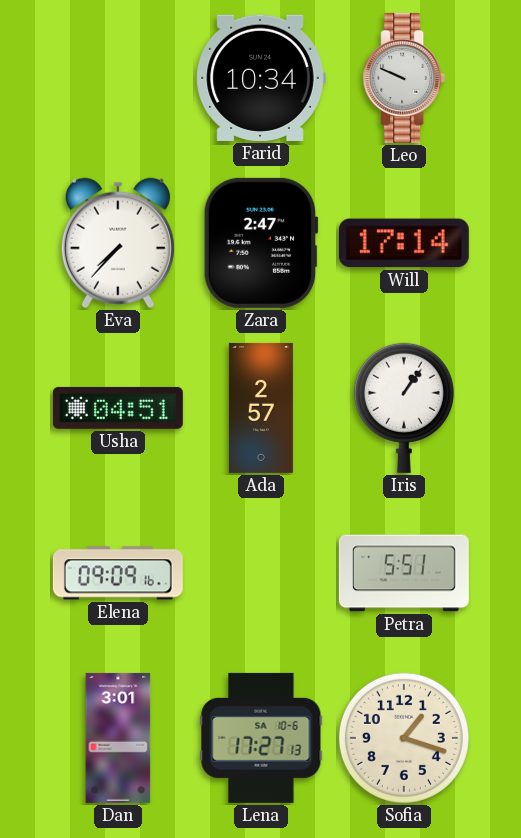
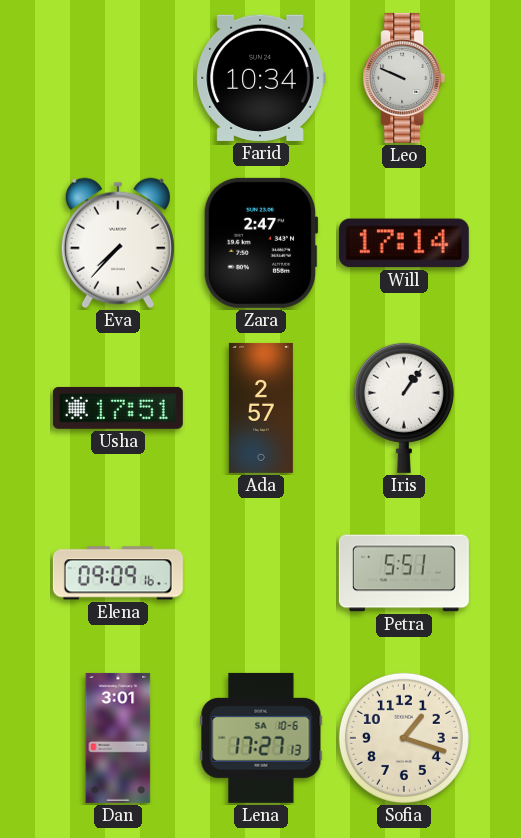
Usha: 04:51 -> 17:51 (118, 408)
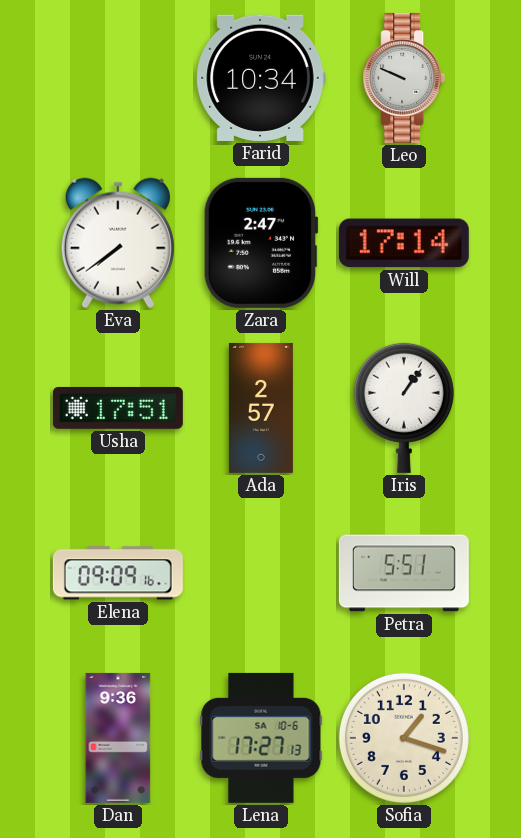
Eva: 7:37 -> 7:39 (118, 243)
Dan: 3:01 -> 9:36 (118, 738)
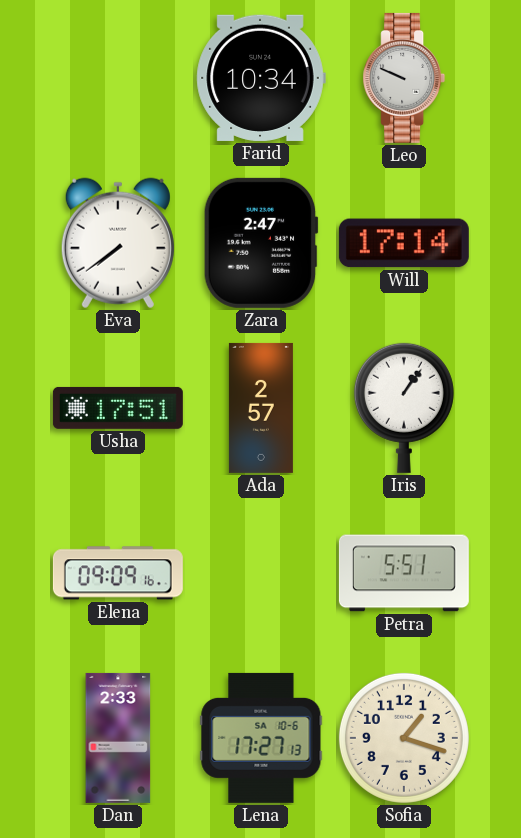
Dan: 9:36 -> 2:33 (118, 738)
